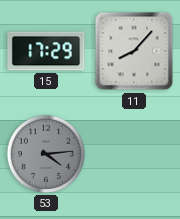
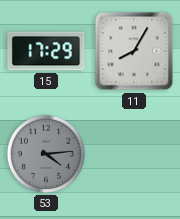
11: 8:07 -> 8:05 (134, 51)
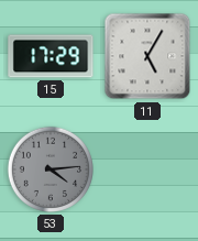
11: 8:05 -> 5:05 (147, 56)
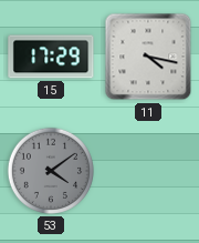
11: 5:05 -> 4:17 (148, 57)
53: 4:14 -> 4:09 (51, 171)
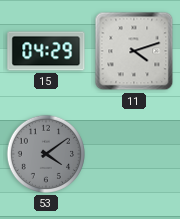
15: 17:29 -> 04:29 (46, 51)
11: 4:17 -> 4:12 (134, 51)
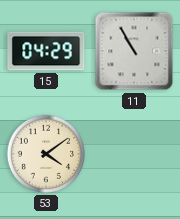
11: 4:12 -> 10:55 (134, 51)
53 dial: grey -> cream (46, 154)
